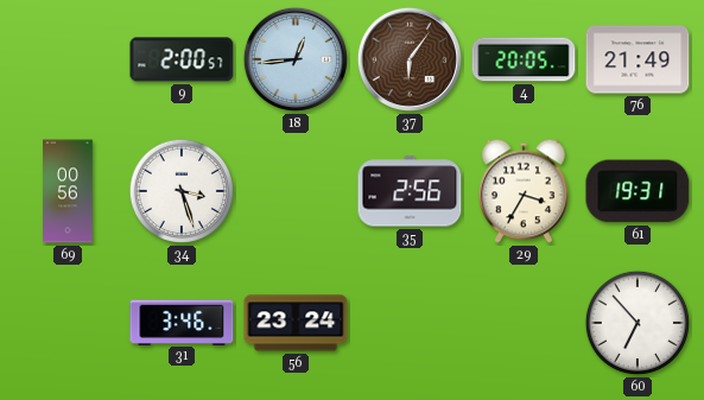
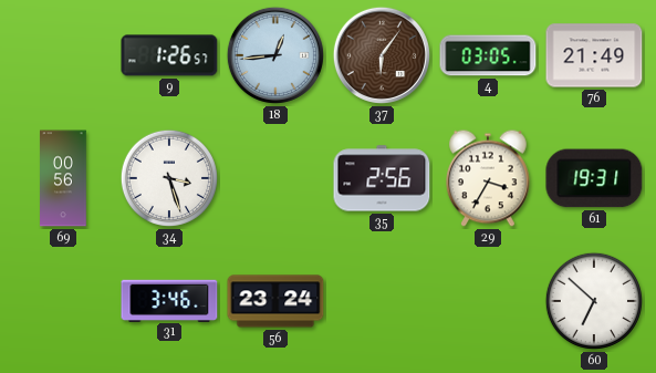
9: 2:00 -> 1:26 (169, 55)
4: 20:05 -> 03:05 (488, 55)
60: 6:53 -> 6:52 (593, 301)
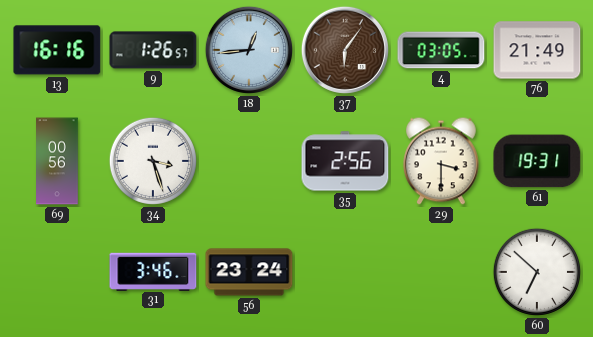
13: none -> 16:16 (57, 50)
29: 3:35 -> 3:30 (441, 161)
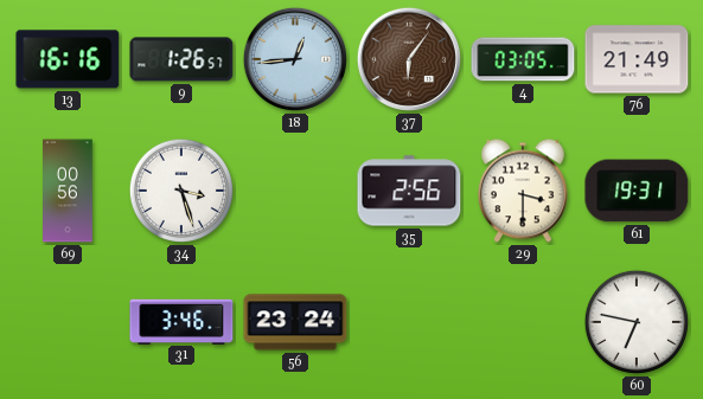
60: 6:52 -> 6:47 (635, 322)
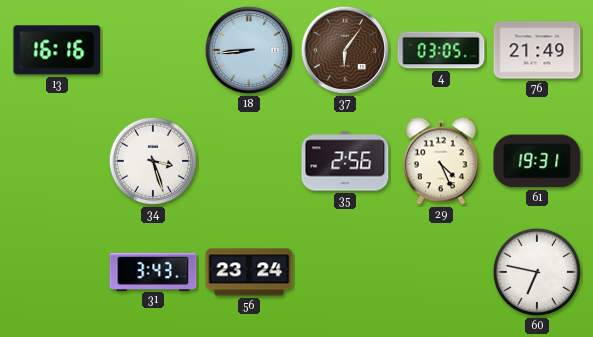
9: 1:26 -> none (181, 59)
18: 12:44 -> 8:44 (249, 50)
69: 00:56 -> none (68, 191)
29: 3:30 -> 4:26 (441, 161)
31: 3:46 -> 3:43 (153, 271)
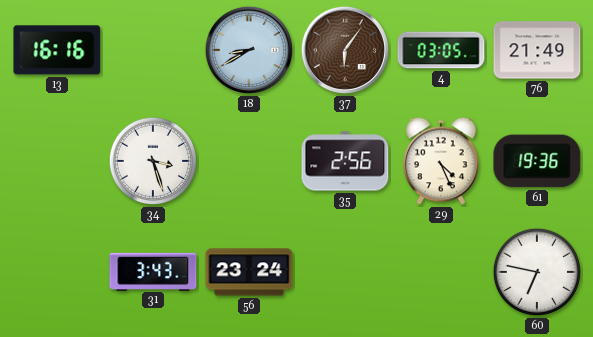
18: 8:44 -> 8:40 (249, 50)
61: 19:31 -> 19:36 (537, 161)
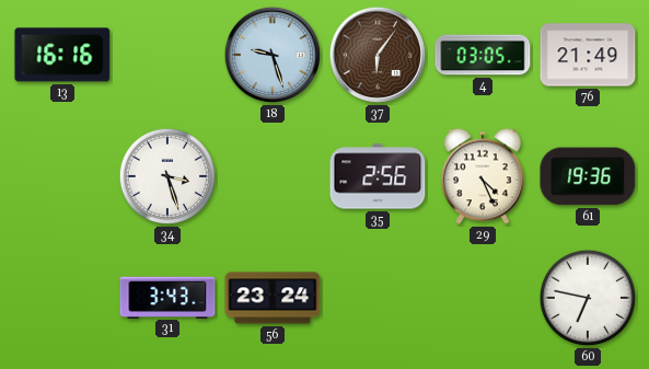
18: 8:40 -> 9:27 (273, 55)
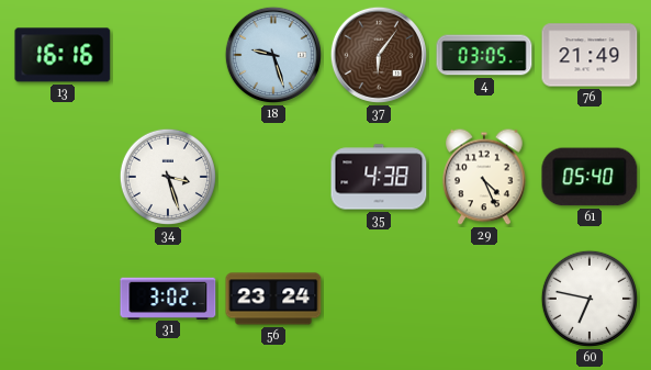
35: 2:56 -> 4:38 (379, 177)
61: 19:36 -> 05:40 (590, 177)
31: 3:43 -> 3:02 (168, 298)
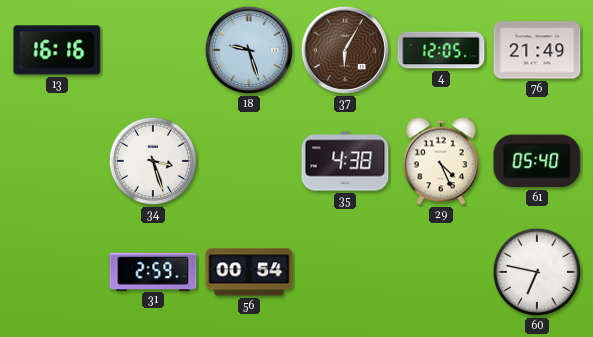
37: 6:06 -> 6:05 (345, 50)
4: 03:05 -> 12:05 (441, 50)
31: 3:02 -> 2:59 (153, 271)
56: 23:24 -> 00:54 (249, 272)
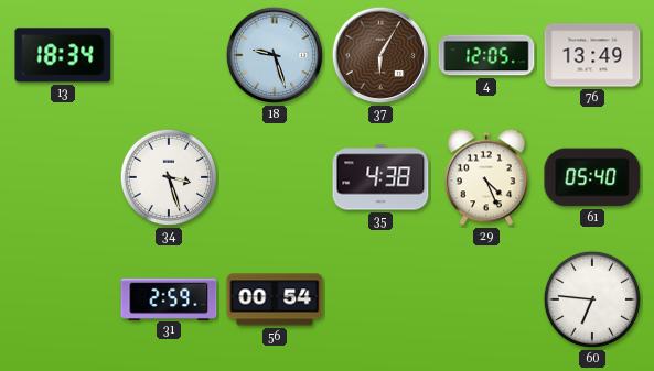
13: 16:16 -> 18:34 (63, 55)
76: 21:49 -> 13:49 (592, 55)
60: 6:47 -> 6:46 (591, 299)
